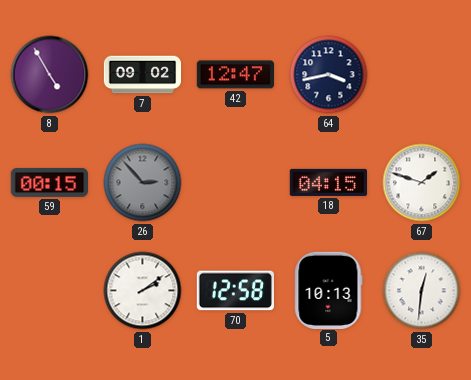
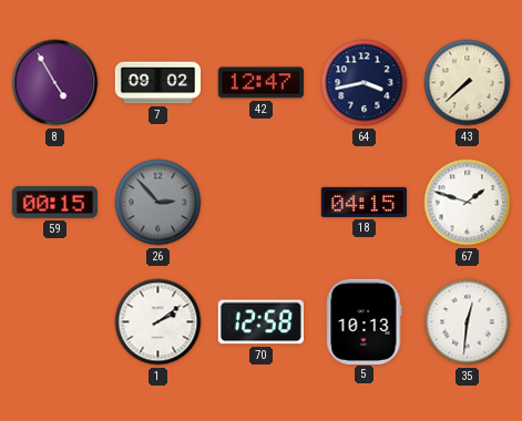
43: none -> 7:38 (468, 83)
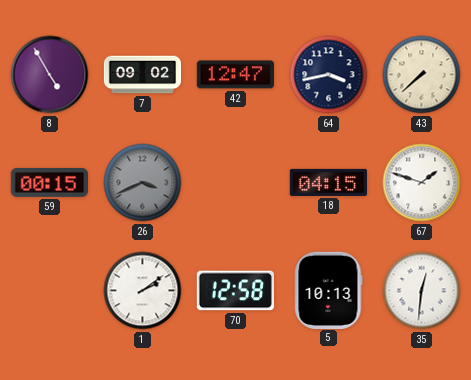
26: 2:53 -> 3:41 (143, 183)
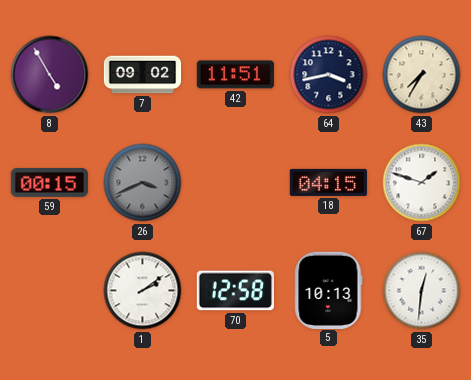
42: 12:47 -> 11:51 (235, 75)
43: 7:38 -> 7:35 (422, 75)
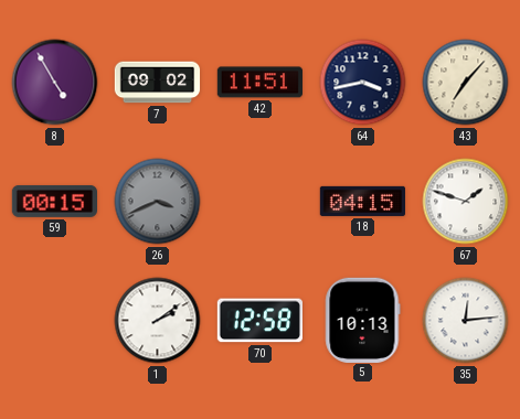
43: 7:35 -> 7:07 (466, 83)
35: 12:31 -> 12:14 (466, 321)
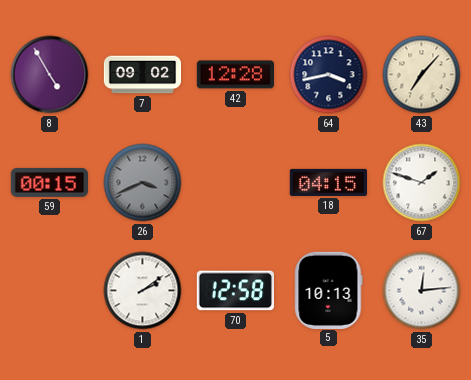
42: 11:51 -> 12:28 (235, 75)
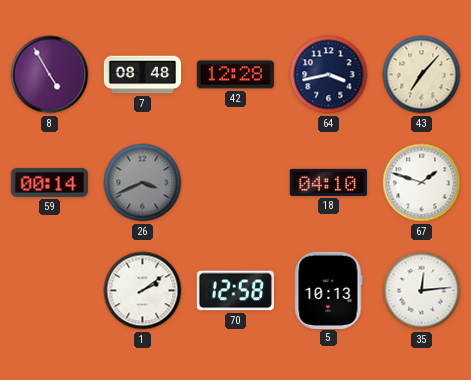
7: 09:02 -> 08:48 (143, 75)
59: 00:15 -> 00:14 (49, 182)
18: 04:15 -> 04:10 (328, 182)
